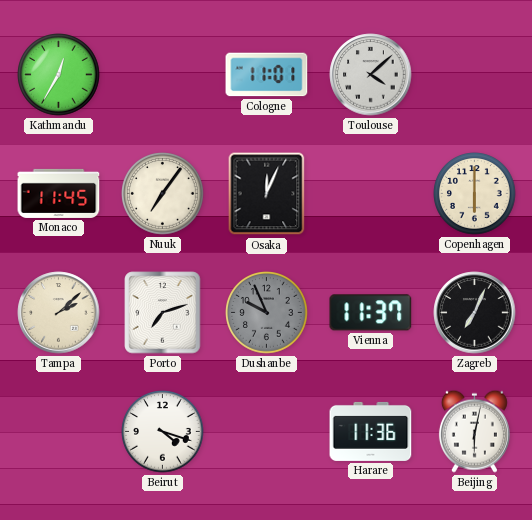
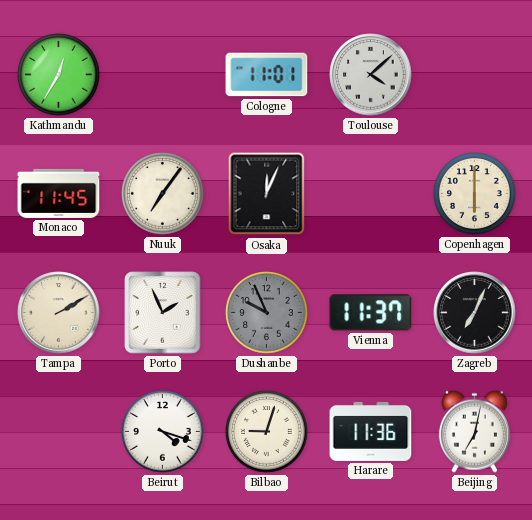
Tampa: 2:08 -> 2:10 (59, 313)
Porto: 7:12 -> 1:56 (163, 313)
Bilbao: none -> 9:03 (267, 432)
Beijing: 6:02 -> 7:02 (474, 431)
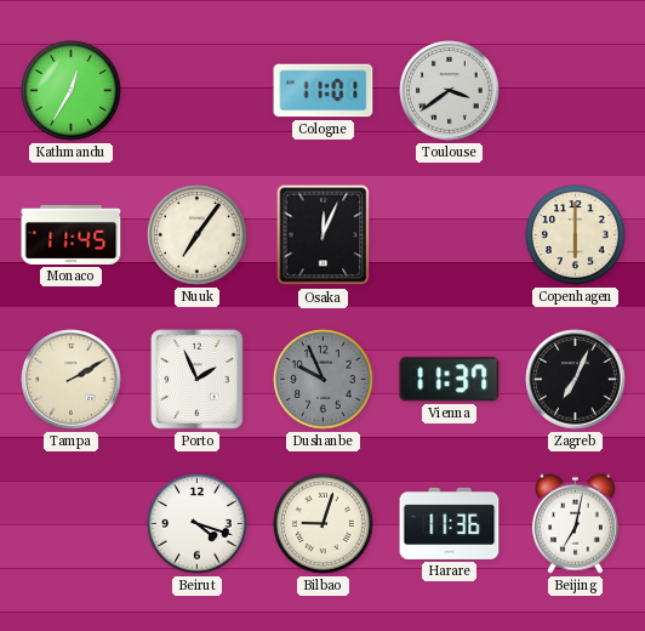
Toulouse: 4:08 -> 3:39 (450, 91)
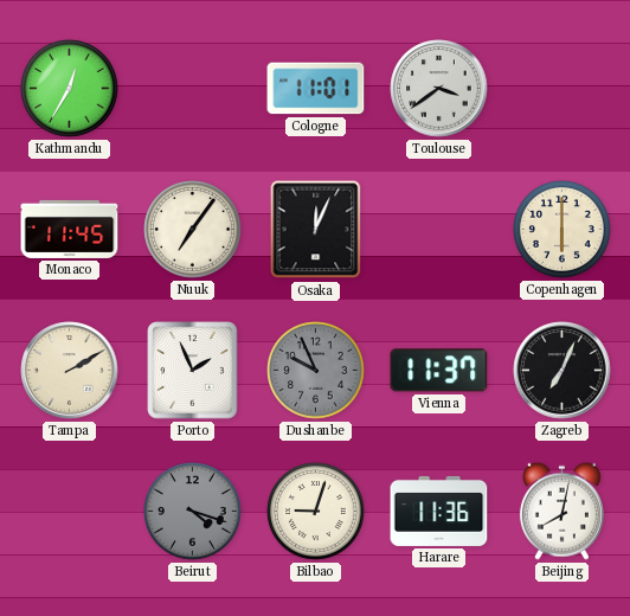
Beirut dial: white -> grey (193, 512)
Beijing: 7:02 -> 8:02 (561, 511)
